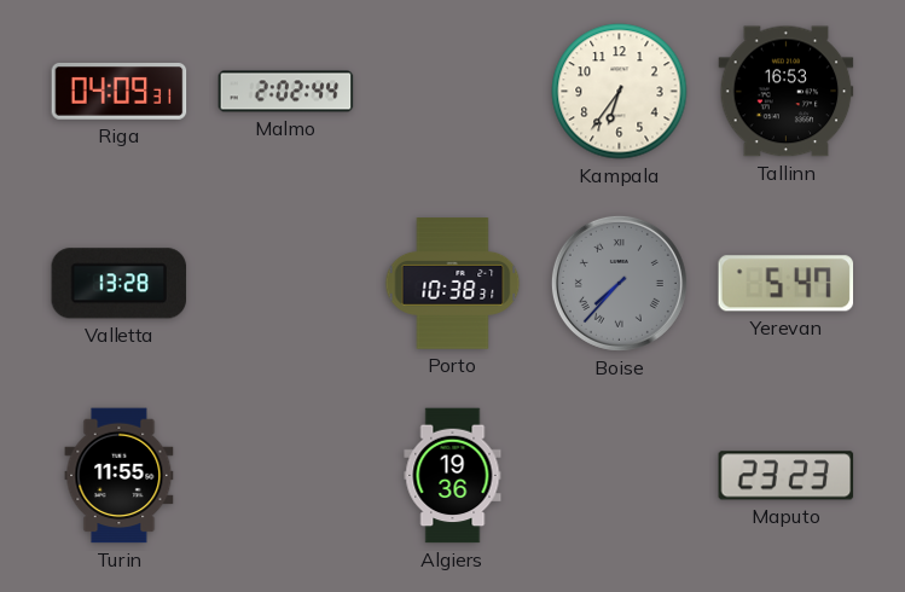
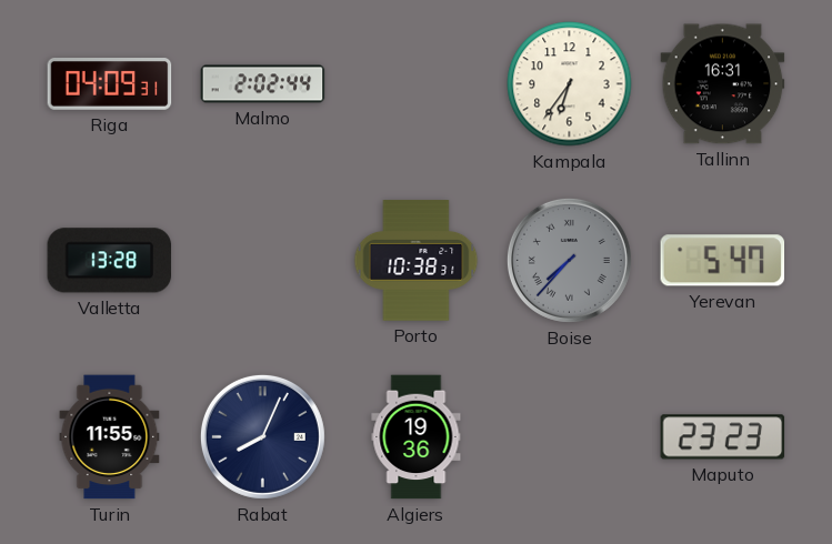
Tallinn: 16:53 -> 16:31 (723, 84)
Rabat: none -> 8:04 (262, 436)
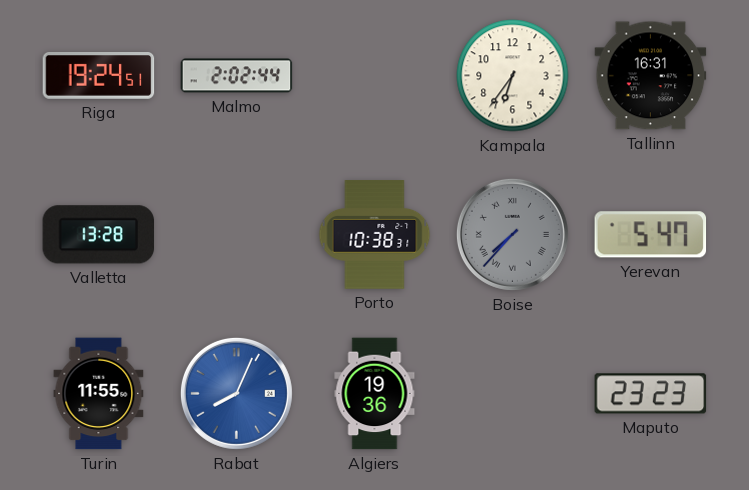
Riga: 04:09 -> 19:24 (99, 76)
Rabat dial: navy -> blue (236, 393)
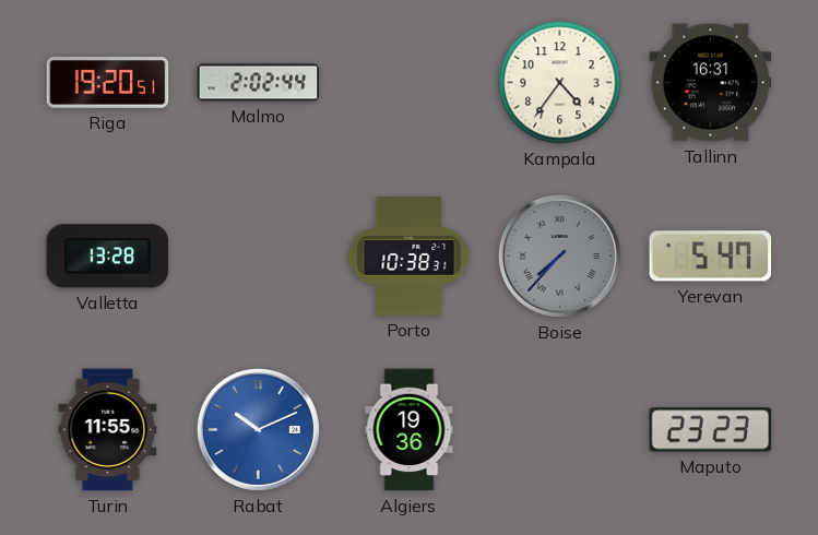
Riga: 19:24 -> 19:20 (108, 83)
Kampala: 6:36 -> 4:36 (560, 83)
Rabat: 8:04 -> 10:11 (258, 429)
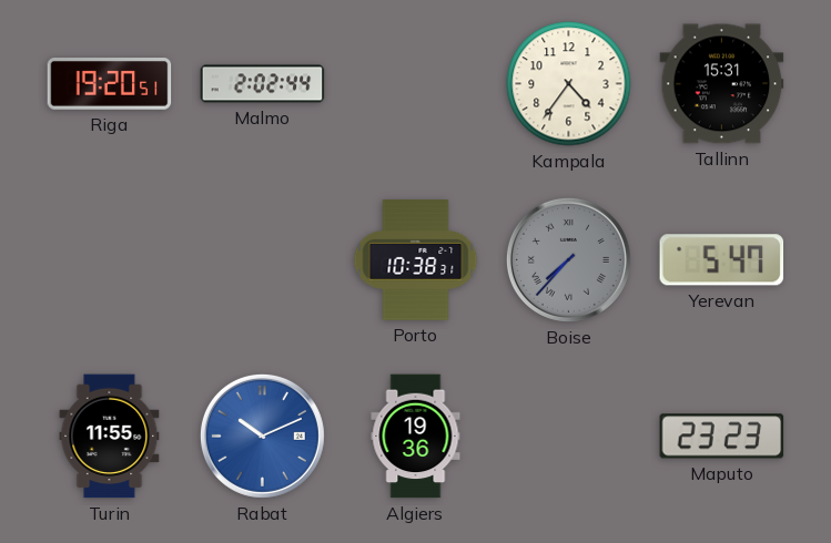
Tallinn: 16:31 -> 15:31 (722, 84)
Valletta: 13:28 -> none (108, 257)
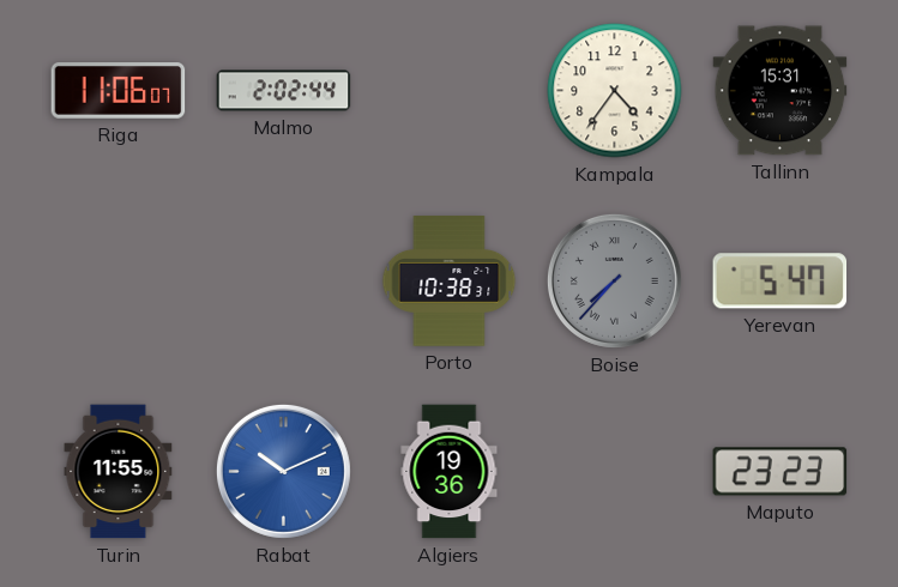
Riga: 19:20 -> 11:06 (119, 91)
